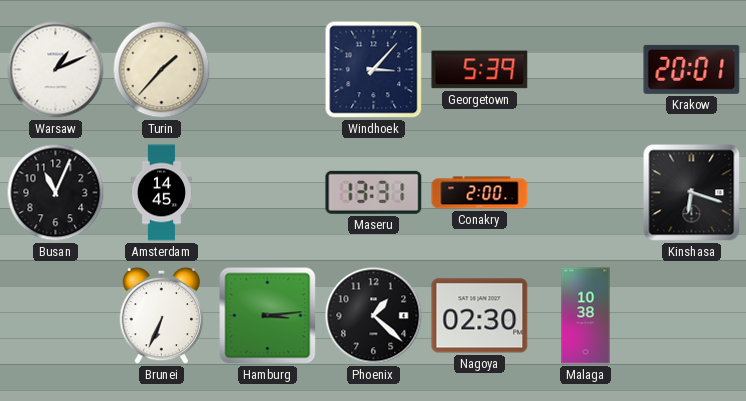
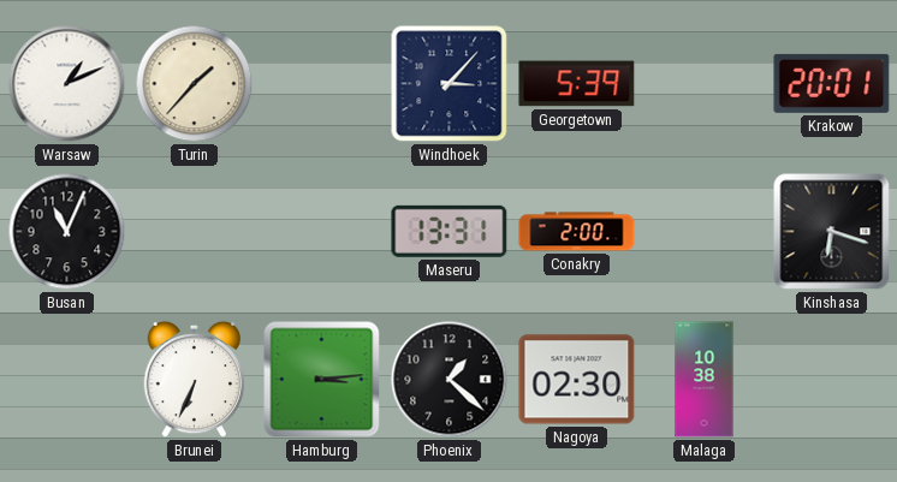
Amsterdam: 14:45 -> none (162, 193)
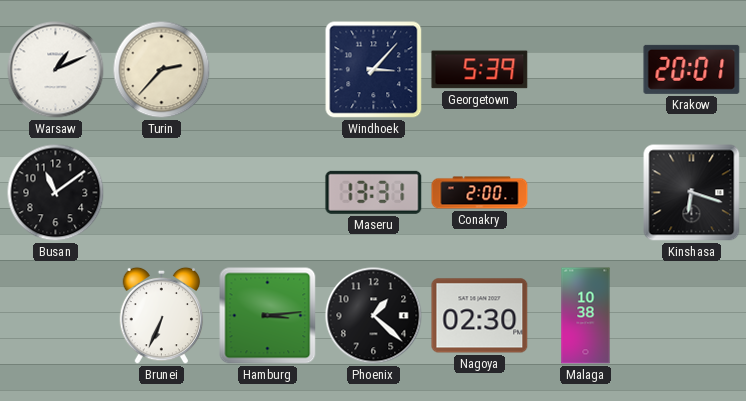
Turin: 1:37 -> 2:37 (162, 70)
Busan: 11:04 -> 11:09 (56, 193)
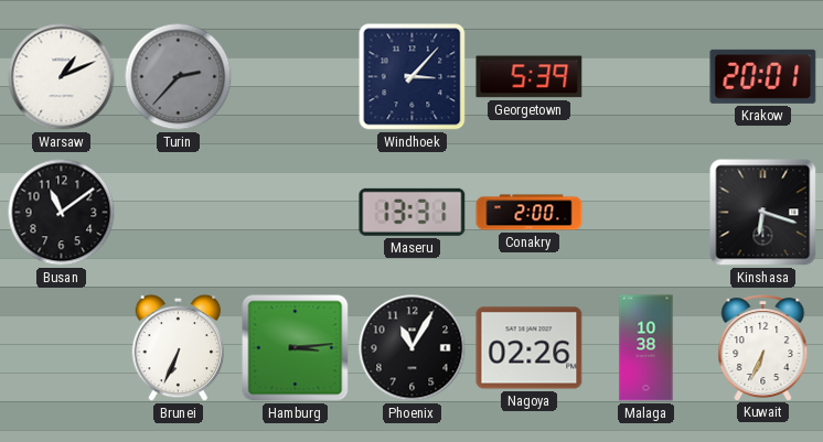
Turin dial: cream -> grey (179, 77)
Phoenix: 1:22 -> 11:05 (413, 348)
Nagoya: 02:30 -> 02:26 (530, 348)
Kuwait: none -> 6:34 (763, 348)
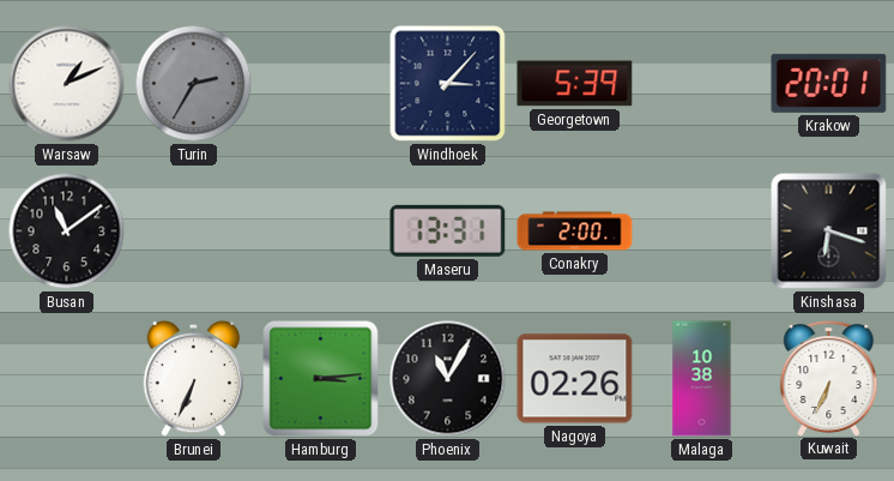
Turin: 2:37 -> 2:35 (194, 84)
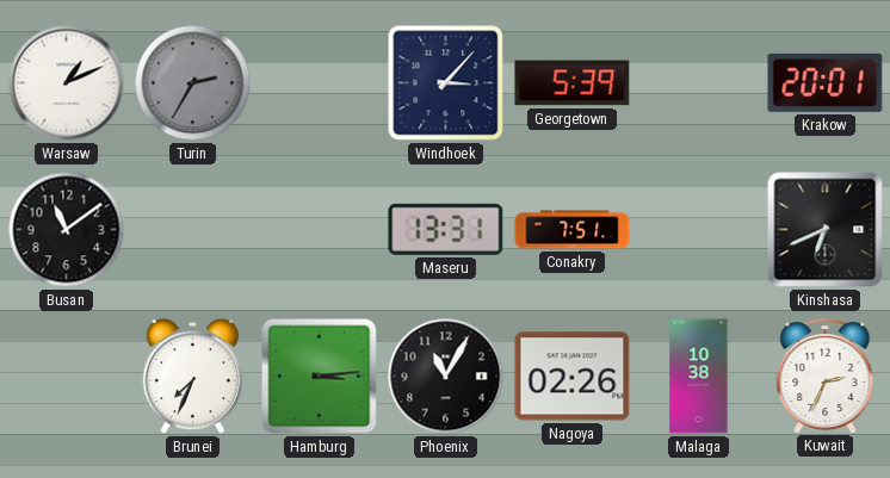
Conakry: 2:00 -> 7:51 (573, 230)
Kinshasa: 6:18 -> 6:41 (826, 230)
Brunei: 6:34 -> 7:34 (193, 377)
Kuwait: 6:34 -> 2:34 (826, 377)
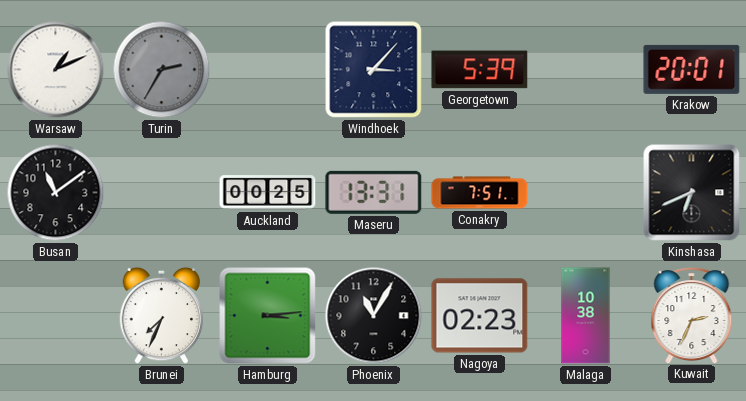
Auckland: none -> 00:25 (268, 193)
Nagoya: 02:26 -> 02:23 (480, 316)
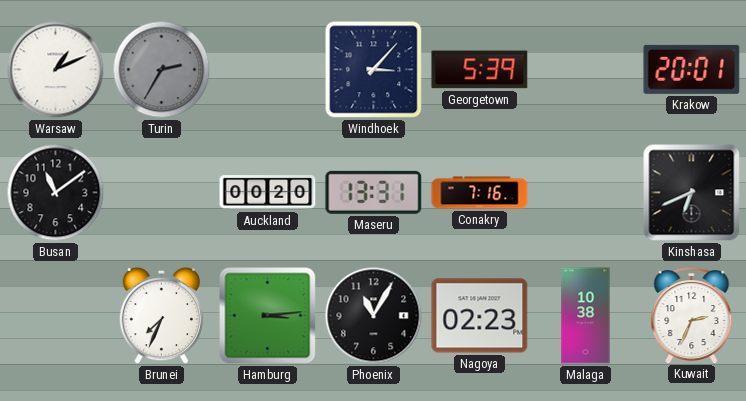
Auckland: 00:25 -> 00:20 (268, 193)
Conakry: 7:51 -> 7:16 (480, 193)
